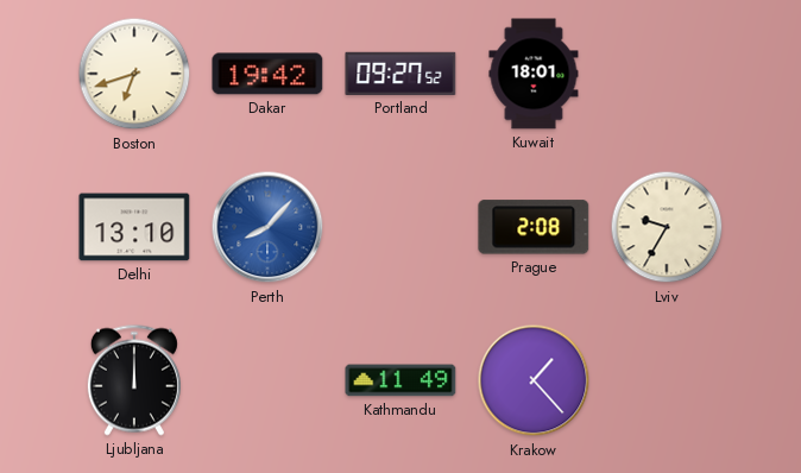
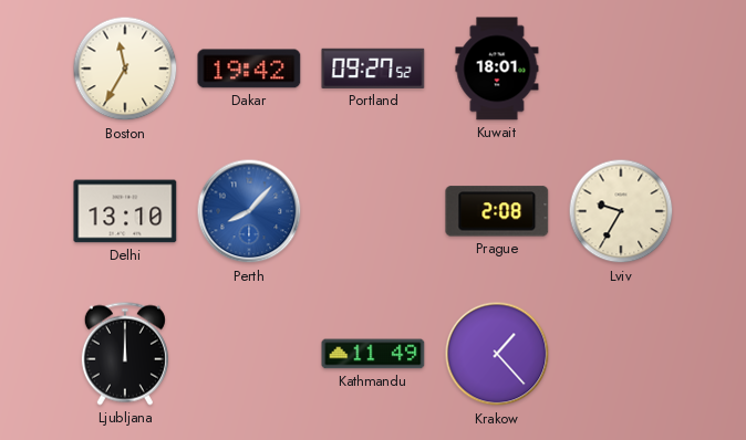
Boston: 6:42 -> 11:35 (125, 69)
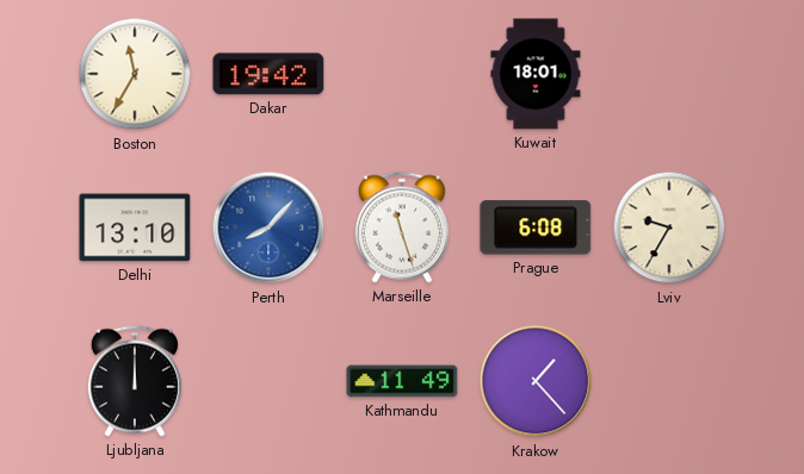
Portland: 09:27 -> none (373, 69)
Marseille: none -> 11:27 (402, 227)
Prague: 2:08 -> 6:08 (536, 227)
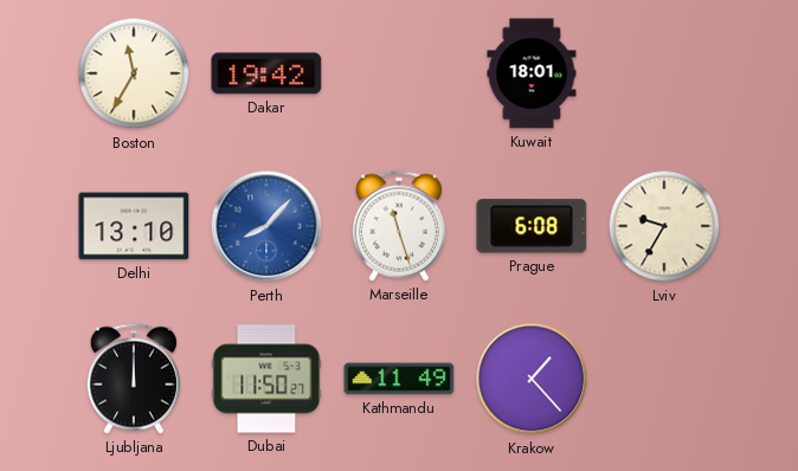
Dubai: none -> 11:50 (266, 379)
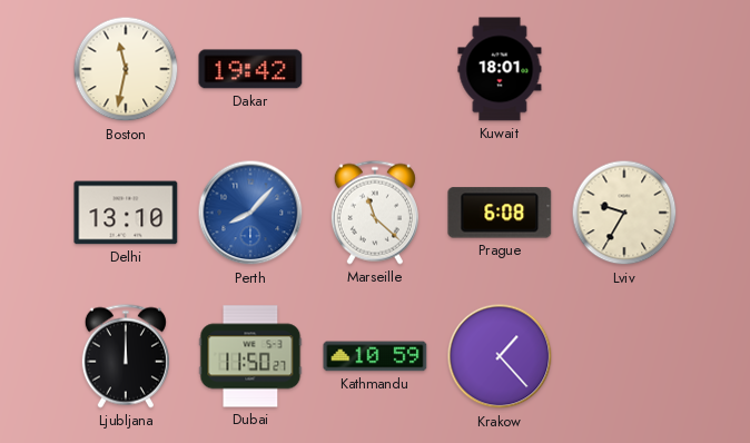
Boston: 11:35 -> 11:32 (126, 69)
Marseille: 11:27 -> 11:22 (375, 213)
Kathmandu: 11:49 -> 10:59 (375, 356)
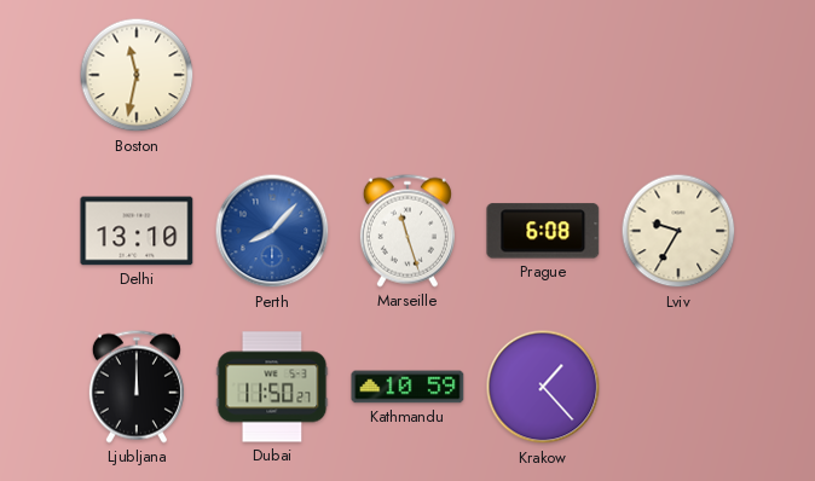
Dakar: 19:42 -> none (250, 69)
Kuwait: 18:01 -> none (500, 69)
Marseille: 11:22 -> 11:27 (407, 231)
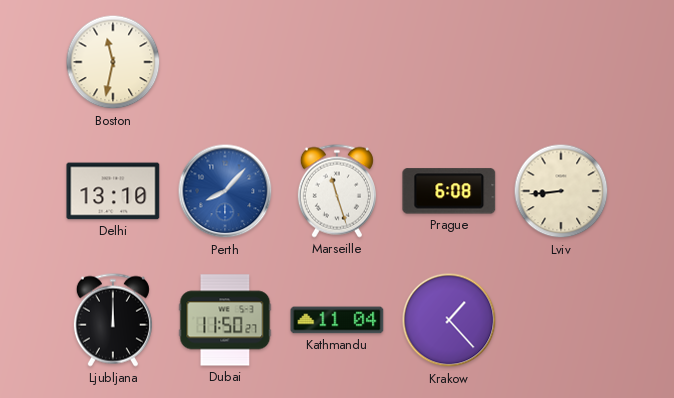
Lviv: 9:35 -> 8:44 (561, 191)
Kathmandu: 10:59 -> 11:04 (337, 320)
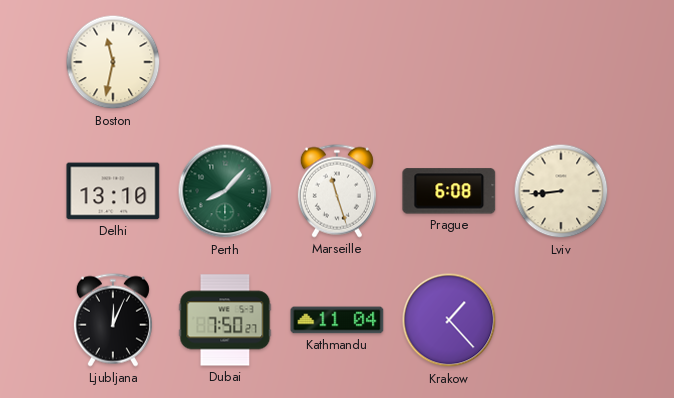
Perth dial: blue -> green (225, 191)
Ljubljana: 12:00 -> 12:04 (113, 320)
Dubai: 11:50 -> 7:50 (225, 320)
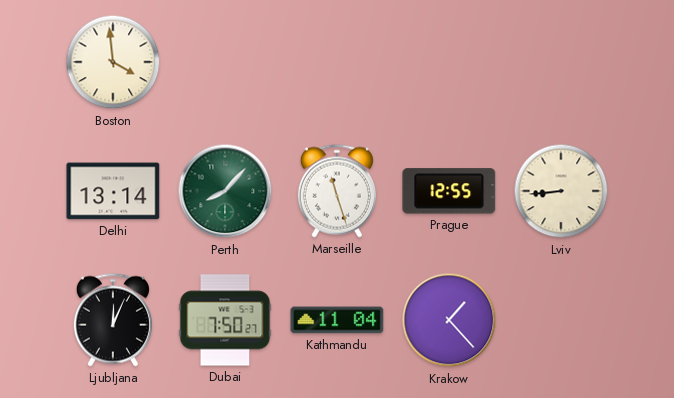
Boston: 11:32 -> 3:59 (113, 62)
Delhi: 13:10 -> 13:14 (113, 191)
Prague: 6:08 -> 12:55 (449, 191)
